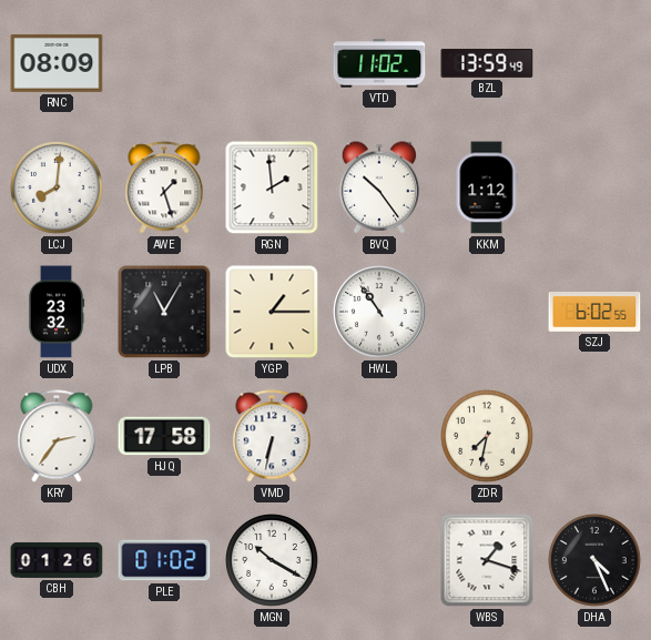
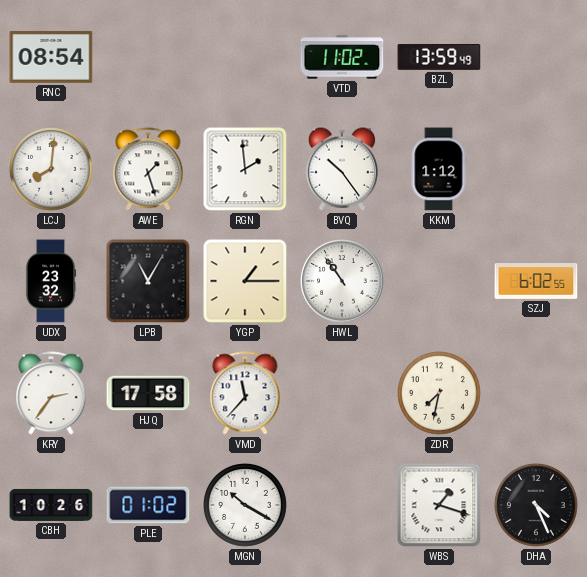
RNC: 08:09 -> 08:54 (51, 57)
VMD: 6:32 -> 11:37 (245, 393)
CBH: 01:26 -> 10:26 (51, 505)
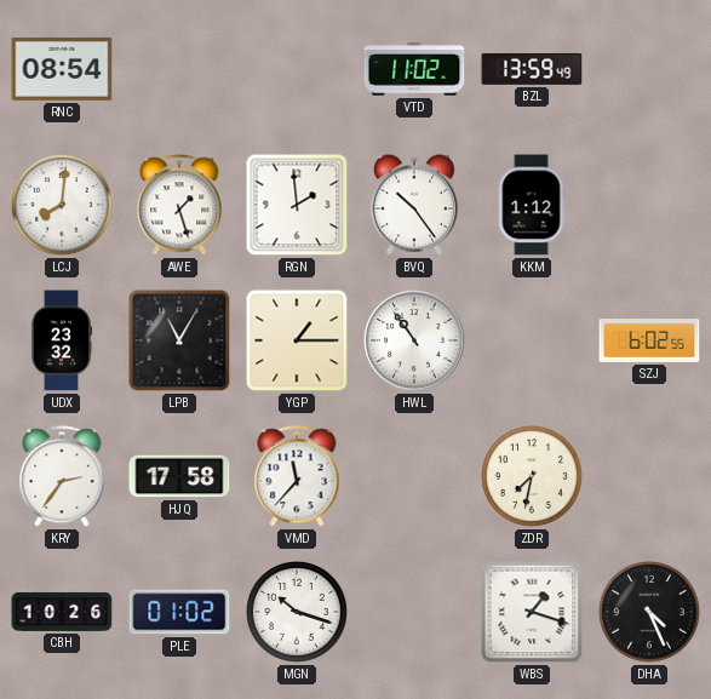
MGN: 10:20 -> 10:18 (298, 613)
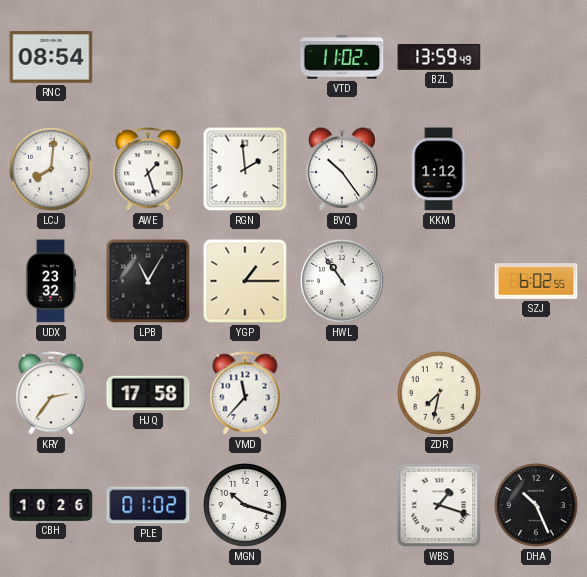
DHA: 4:26 -> 10:26 (537, 506)
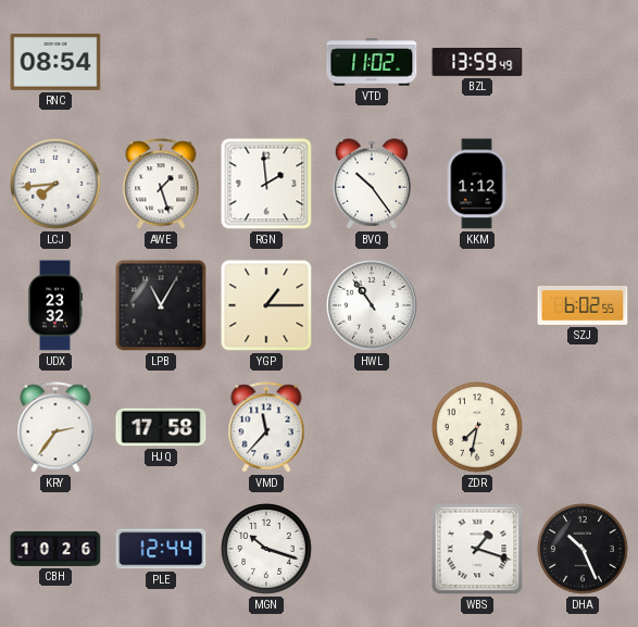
LCJ: 8:01 -> 7:44 (57, 185)
PLE: 01:02 -> 12:44 (161, 549)
